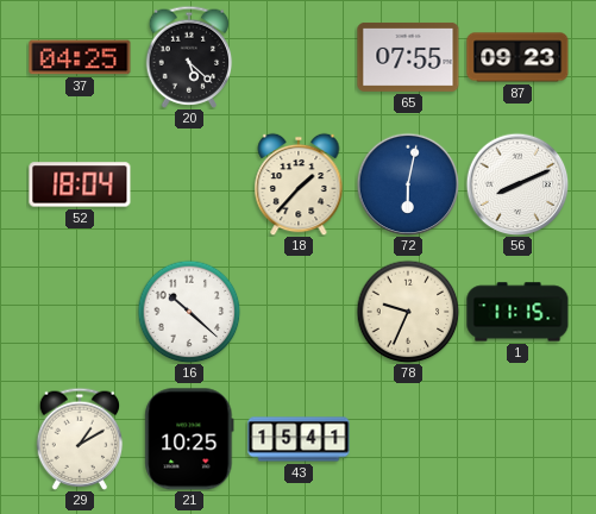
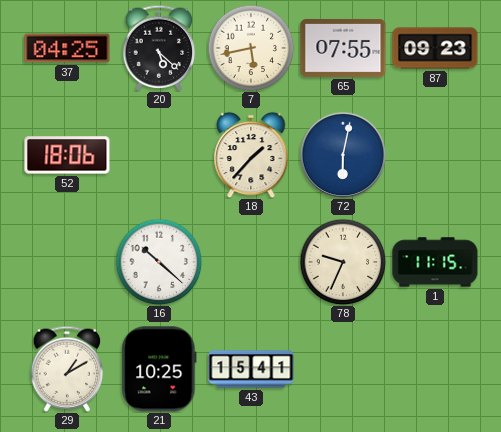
7: none -> 5:43 (251, 48)
52: 18:04 -> 18:06 (67, 155)
56: 8:11 -> none (517, 184)
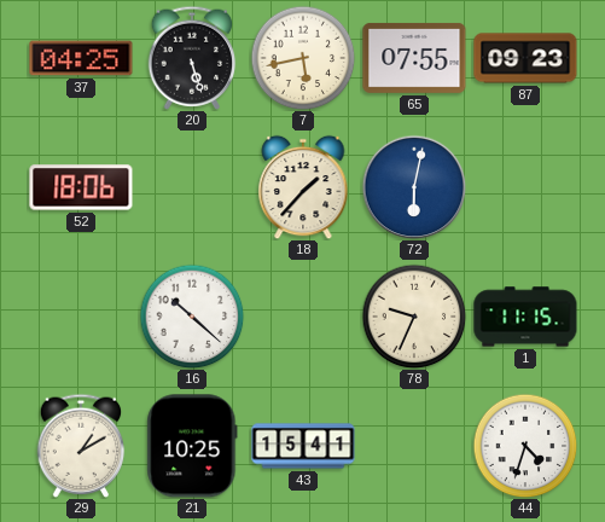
20: 5:22 -> 5:27 (192, 58)
44: none -> 4:33 (525, 446)
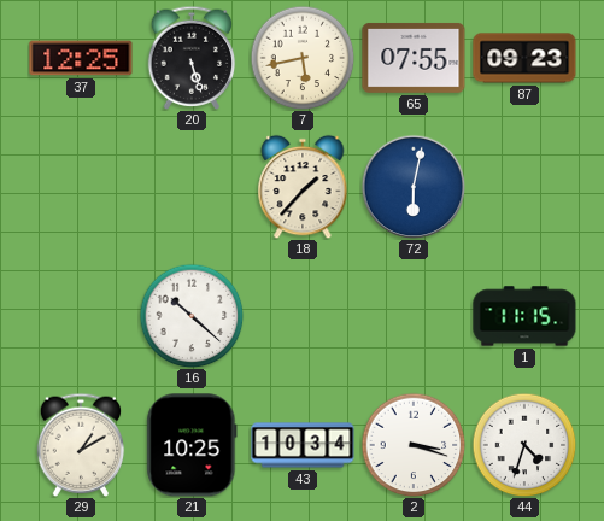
37: 04:25 -> 12:25 (81, 58)
52: 18:06 -> none (81, 187)
78: 9:34 -> none (414, 317)
43: 15:41 -> 10:34 (303, 445)
2: none -> 3:18 (414, 445)
